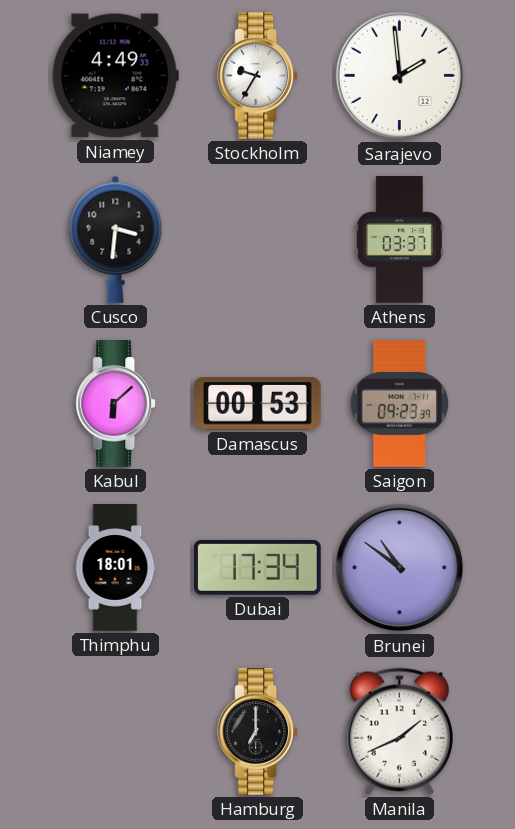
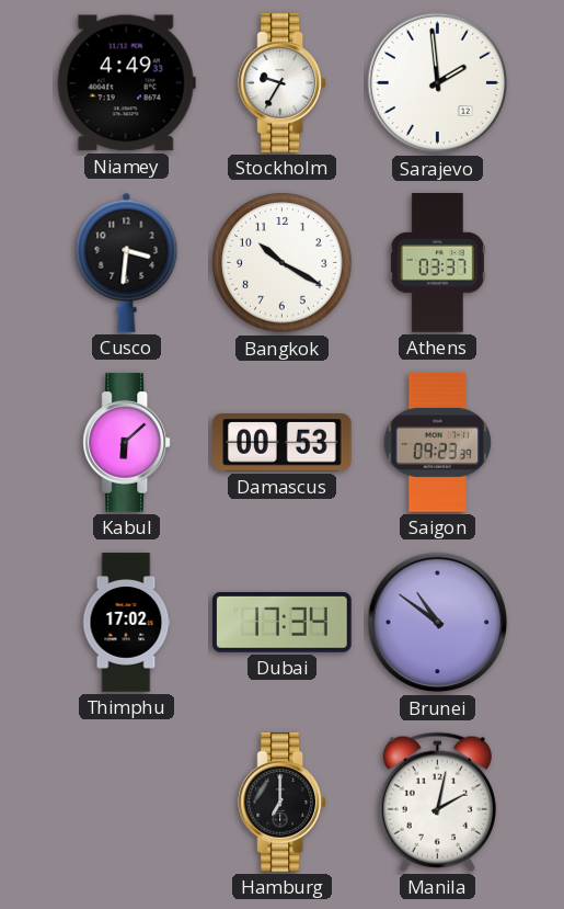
Bangkok: none -> 10:20 (283, 263)
Thimphu: 18:01 -> 17:02 (126, 623)
Manila: 1:41 -> 2:02 (437, 802)
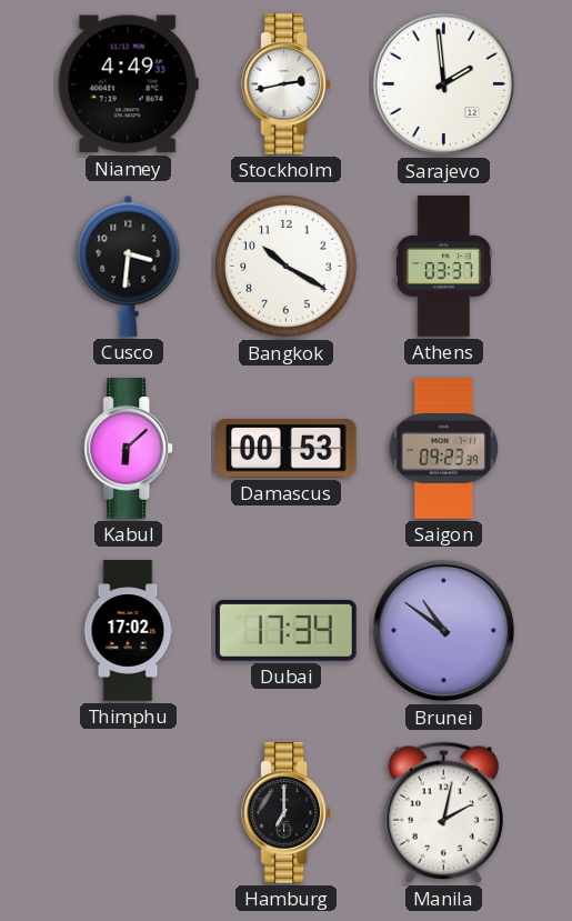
Stockholm: 9:35 -> 2:43 (287, 84)
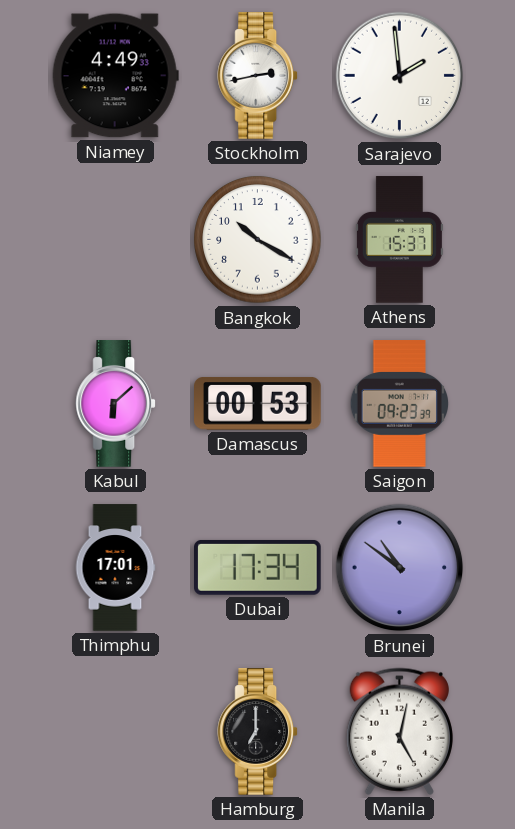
Cusco: 3:31 -> none (129, 266)
Athens: 03:37 -> 15:37 (399, 240)
Thimphu: 17:02 -> 17:01 (115, 568)
Manila: 2:02 -> 5:02 (399, 731)
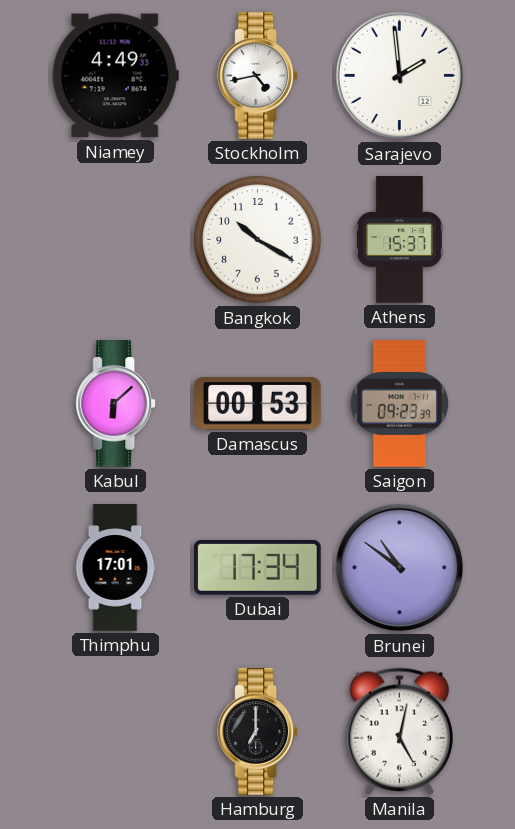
Stockholm: 2:43 -> 4:43 (258, 76)
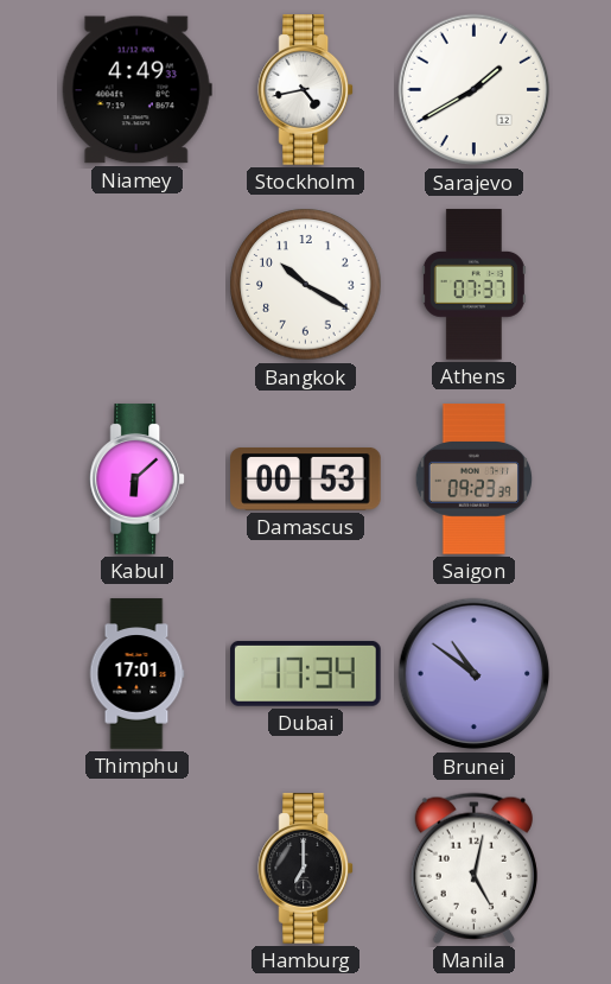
Sarajevo: 1:59 -> 1:40 (475, 90)
Athens: 15:37 -> 07:37 (473, 285)
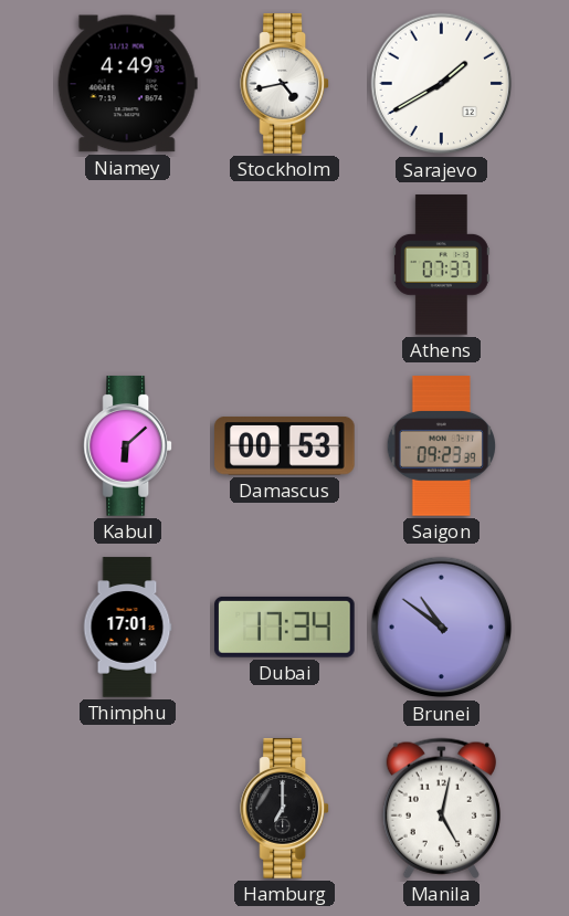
Bangkok: 10:20 -> none (306, 285)
